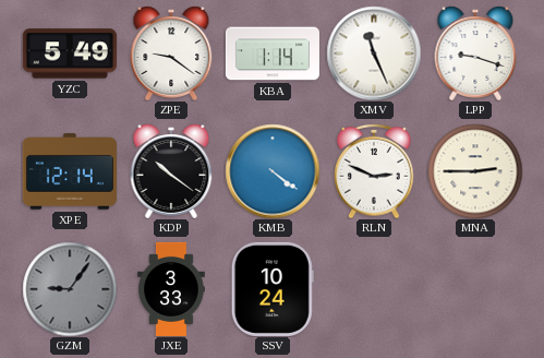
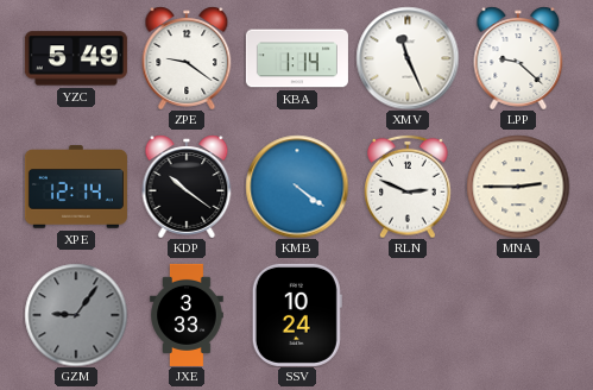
LPP: 9:18 -> 9:22 (518, 58)
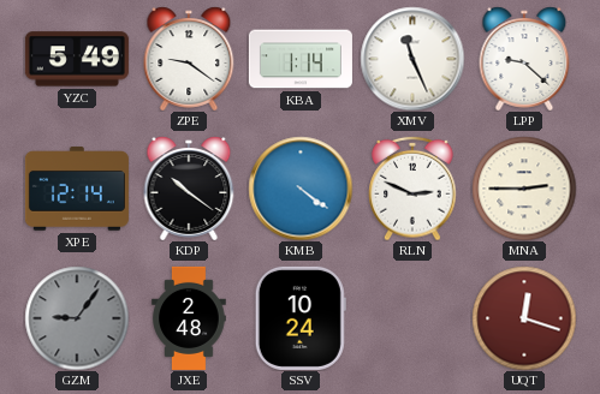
JXE: 3:33 -> 2:48 (189, 318)
UQT: none -> 12:18 (524, 318)
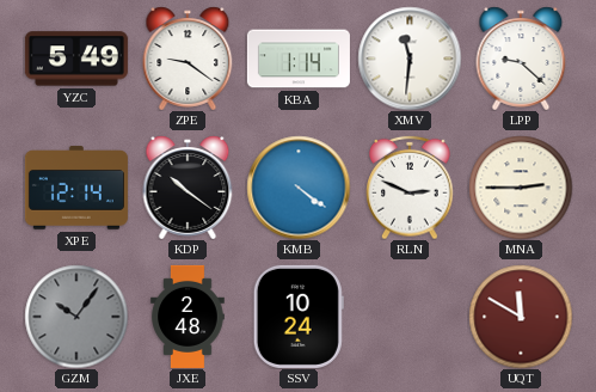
XMV: 11:26 -> 11:31 (410, 59)
GZM: 9:06 -> 10:06 (76, 317)
UQT: 12:18 -> 11:50 (521, 317)
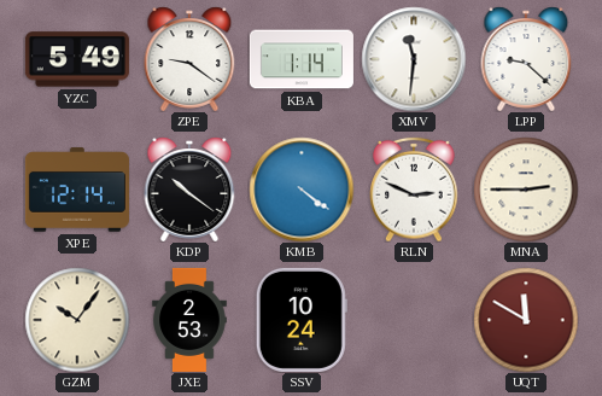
GZM dial: grey -> cream (77, 320)
JXE: 2:48 -> 2:53 (189, 320)
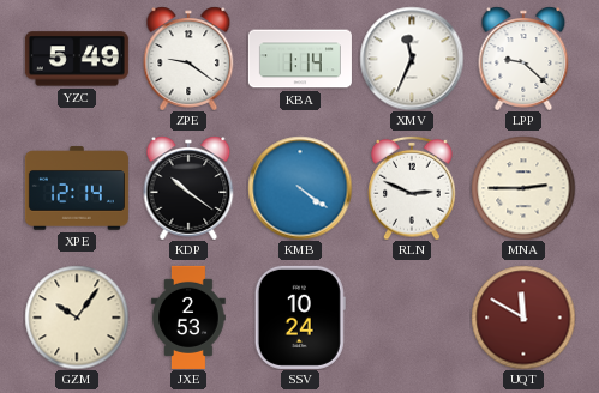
XMV: 11:31 -> 11:34 (412, 59)
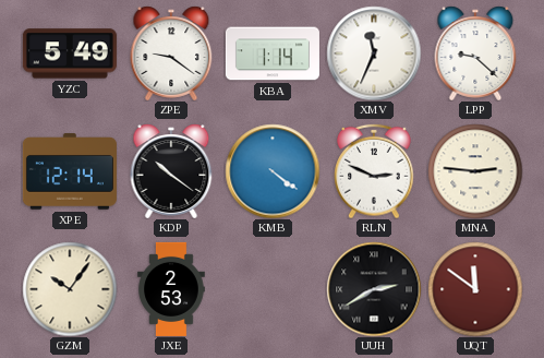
MNA: 2:45 -> 2:46 (475, 171)
SSV: 10:24 -> none (300, 318)
UUH: none -> 2:40 (374, 289)
UQT: 11:50 -> 11:51 (475, 289)
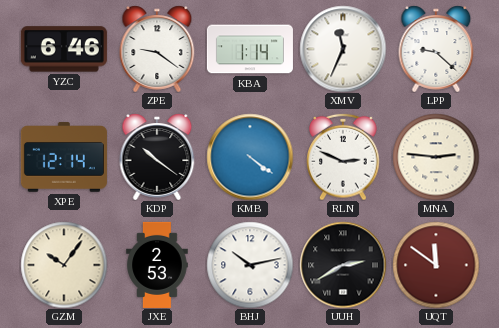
YZC: 5:49 -> 6:46 (64, 49)
BHJ: none -> 10:13 (250, 265)
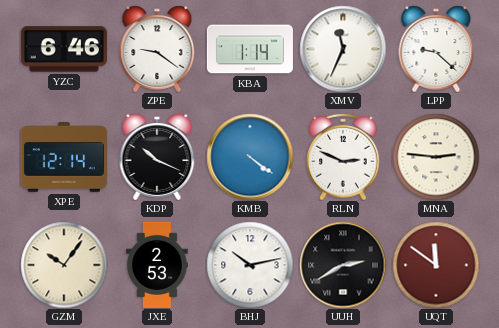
KDP: 10:21 -> 10:19 (157, 157)
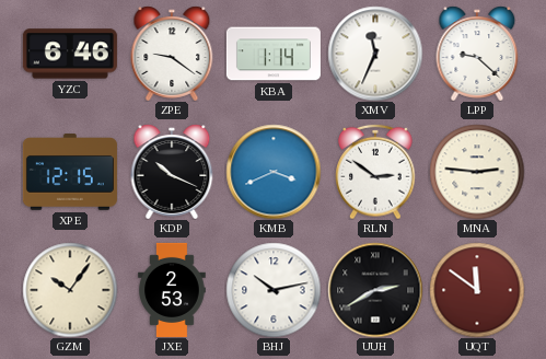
XPE: 12:14 -> 12:15 (70, 172)
KMB: 4:21 -> 3:41 (274, 172)
RLN: 2:49 -> 2:51 (375, 172)
